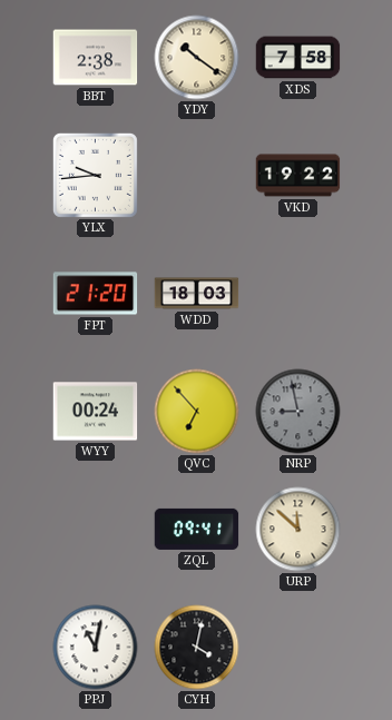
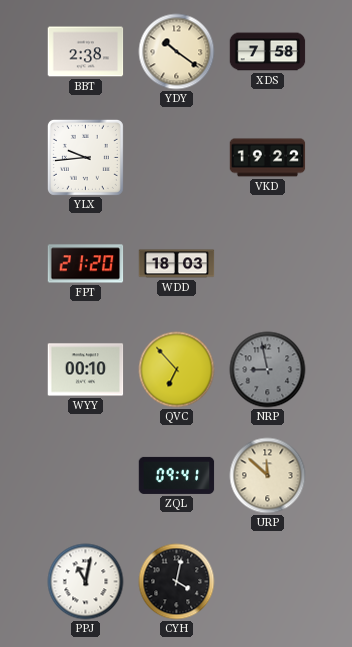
WYY: 00:24 -> 00:10 (86, 370)
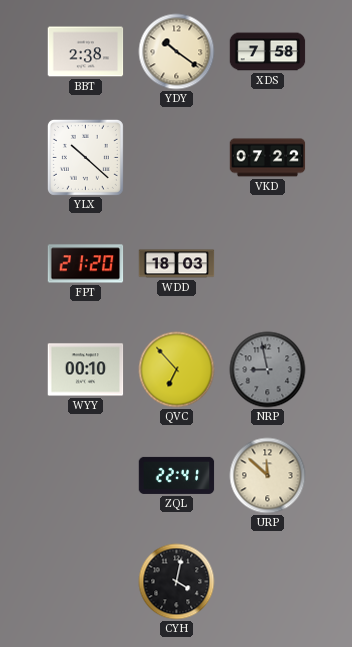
YLX: 9:44 -> 10:22 (85, 157)
VKD: 19:22 -> 07:22 (268, 158)
ZQL: 09:41 -> 22:41 (177, 475)
PPJ: 11:02 -> none (86, 582)
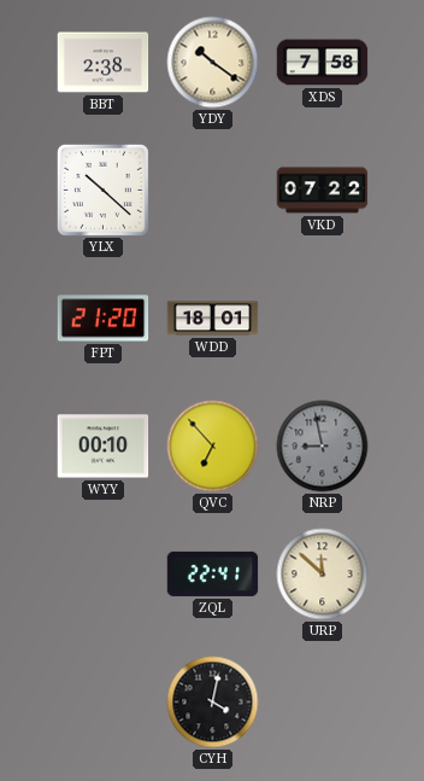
WDD: 18:03 -> 18:01 (213, 319)
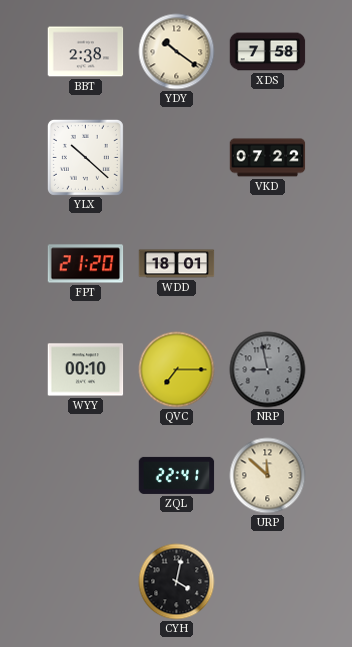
QVC: 6:53 -> 7:15 (177, 370)
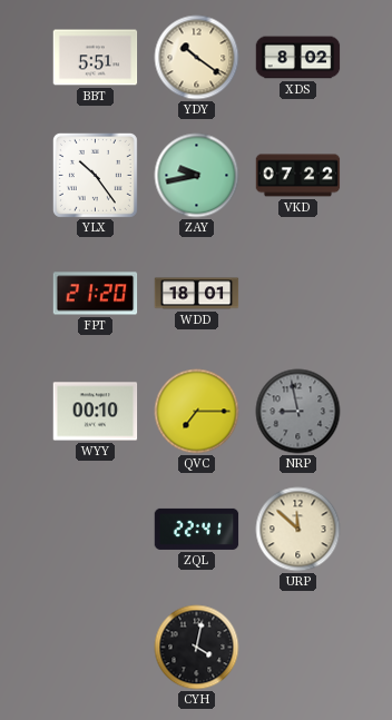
BBT: 2:38 -> 5:51 (96, 58)
XDS: 7:58 -> 8:02 (298, 58)
YLX: 10:22 -> 10:24 (95, 175)
ZAY: none -> 9:43 (197, 176)
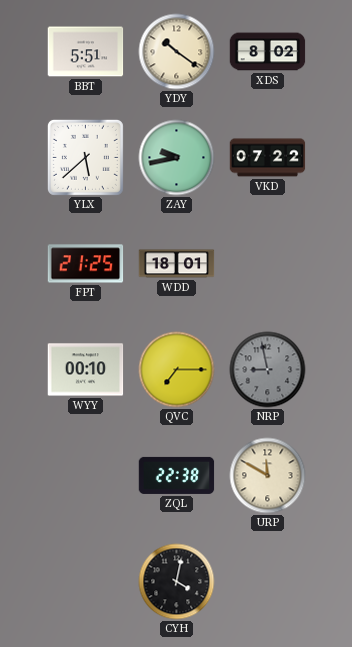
YLX: 10:24 -> 5:38 (85, 157)
FPT: 21:20 -> 21:25 (86, 264)
ZQL: 22:41 -> 22:38 (177, 475)
URP: 11:52 -> 11:50 (268, 476)
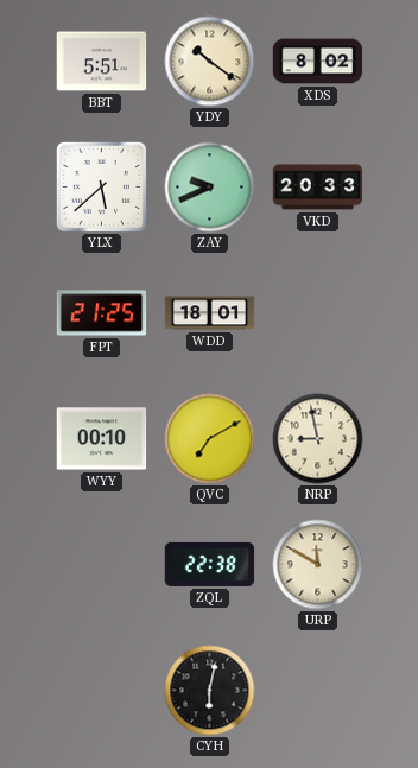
ZAY: 9:43 -> 9:41 (210, 188)
VKD: 07:22 -> 20:33 (318, 188)
QVC: 7:15 -> 7:10 (210, 439)
NRP dial: grey -> cream (318, 439)
CYH: 4:02 -> 6:02 (210, 691)
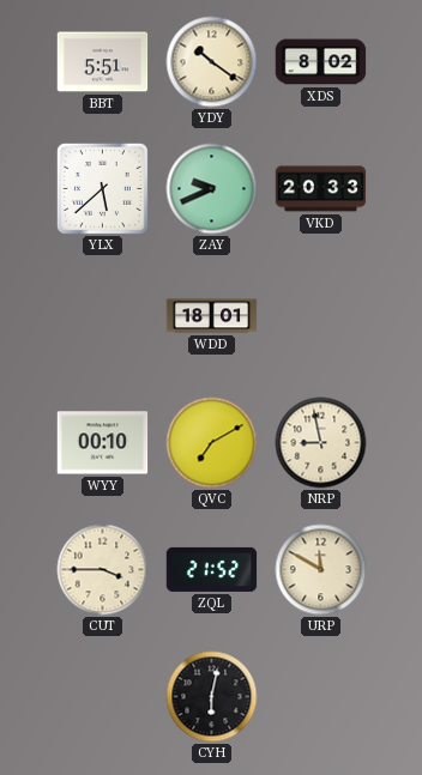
FPT: 21:25 -> none (102, 313)
CUT: none -> 3:45 (103, 570)
ZQL: 22:38 -> 21:52 (212, 569)
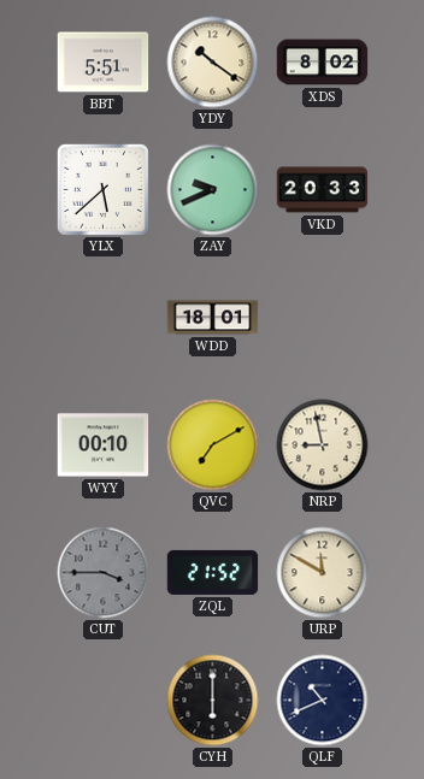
CUT dial: cream -> grey (104, 573)
CYH: 6:02 -> 6:00 (213, 701)
QLF: none -> 10:41 (323, 701)
